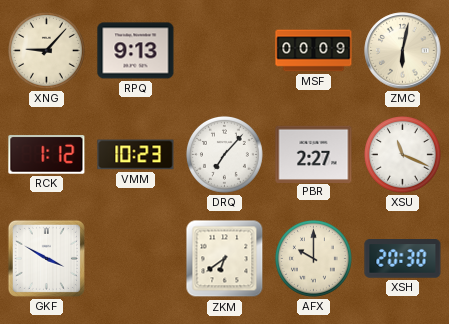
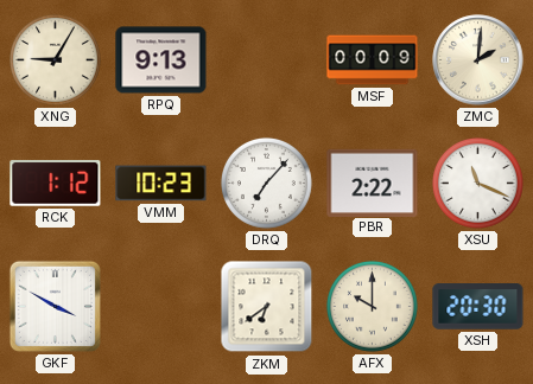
XNG: 9:07 -> 9:05 (55, 59)
ZMC: 6:02 -> 2:01 (478, 60)
PBR: 2:27 -> 2:22 (373, 183)
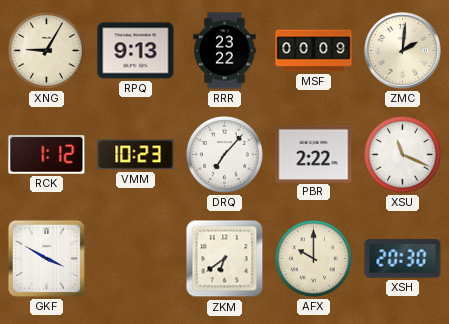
RRR: none -> 23:22 (225, 51)
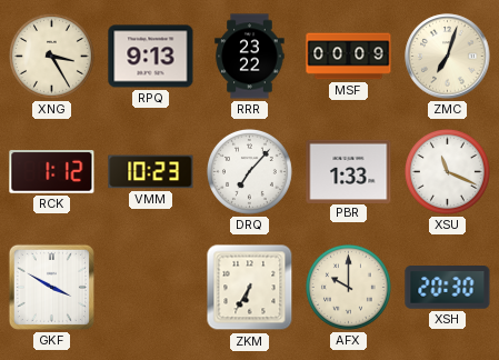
XNG: 9:05 -> 3:25 (51, 56)
ZMC: 2:01 -> 7:03 (448, 57)
PBR: 2:22 -> 1:33 (349, 171)
ZKM: 6:39 -> 6:35 (250, 288)
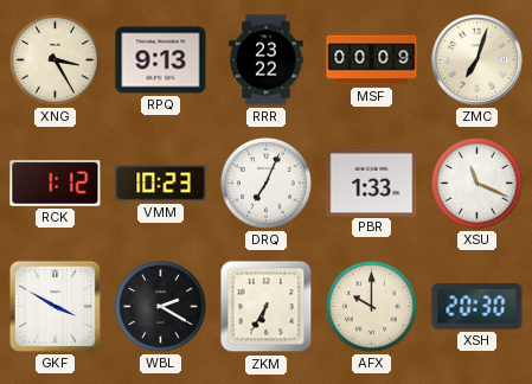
DRQ: 7:07 -> 7:04 (265, 183)
WBL: none -> 2:20 (160, 306)
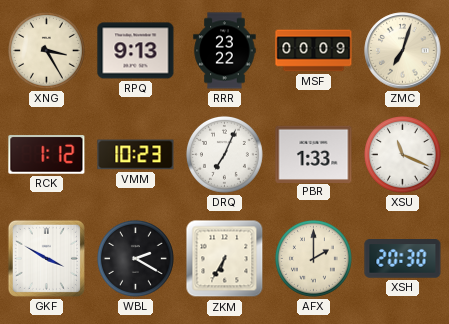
AFX: 10:00 -> 2:00 (313, 258)
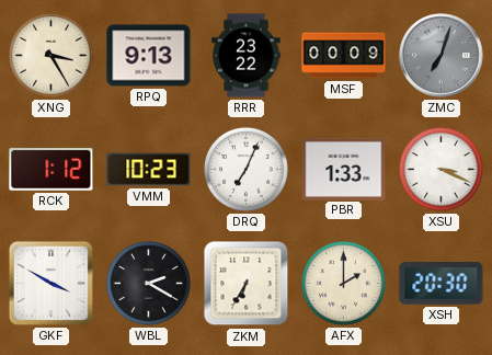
ZMC dial: cream -> grey (442, 56)
XSU: 11:19 -> 3:19 (440, 169)
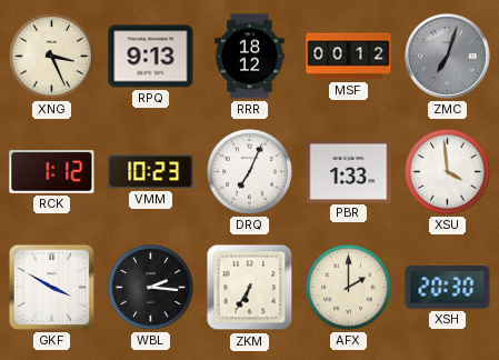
XNG: 3:25 -> 3:26 (51, 56)
RRR: 23:22 -> 18:12 (250, 57)
MSF: 00:09 -> 00:12 (349, 57)
XSU: 3:19 -> 3:59 (447, 171)
WBL: 2:20 -> 2:16 (150, 287)
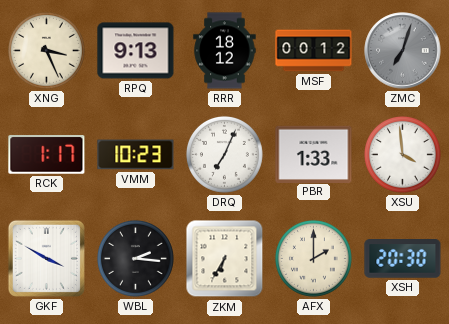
RCK: 1:12 -> 1:17 (47, 155)
